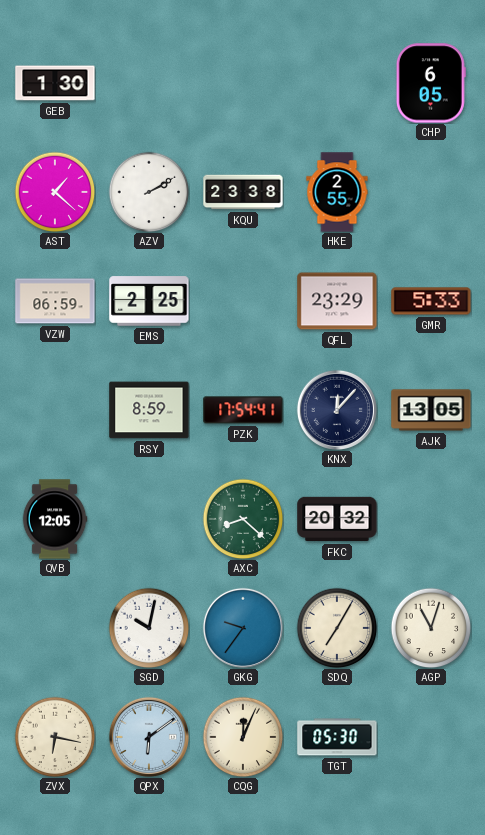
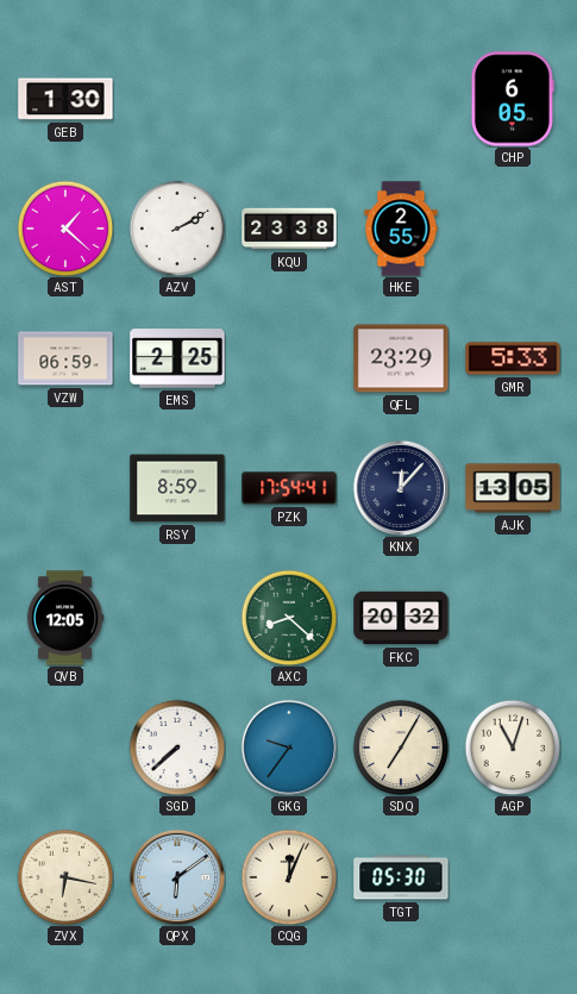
SGD: 10:02 -> 7:38 (177, 748)
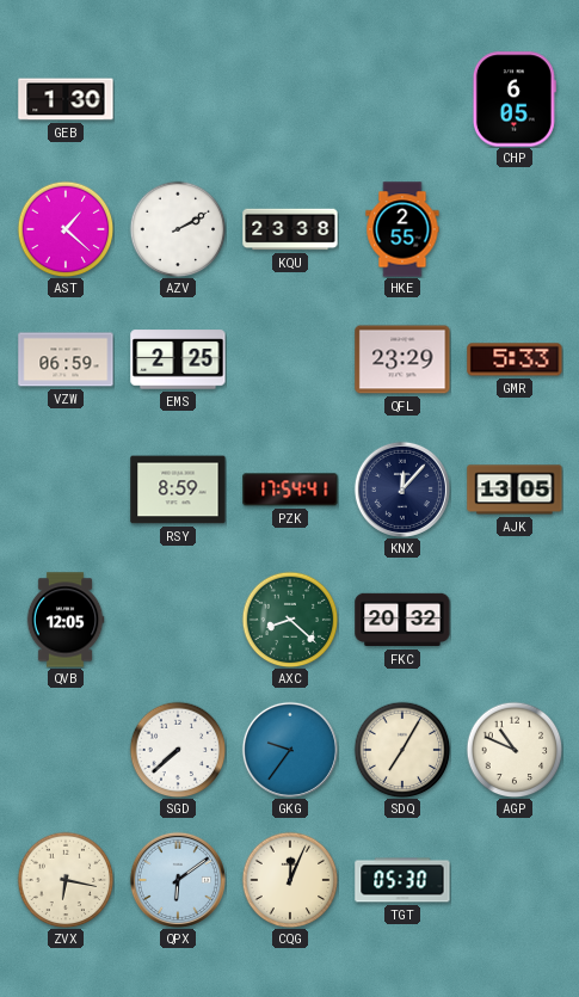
AGP: 11:03 -> 10:49 (515, 750)
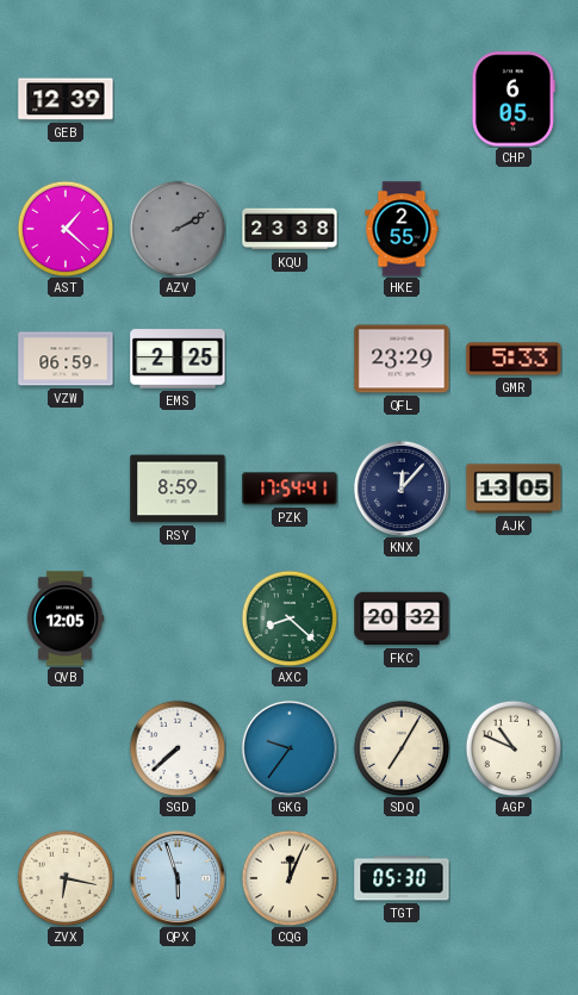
GEB: 1:30 -> 12:39 (66, 99)
AZV dial: white -> grey (178, 229)
QPX: 6:09 -> 5:57 (178, 878)
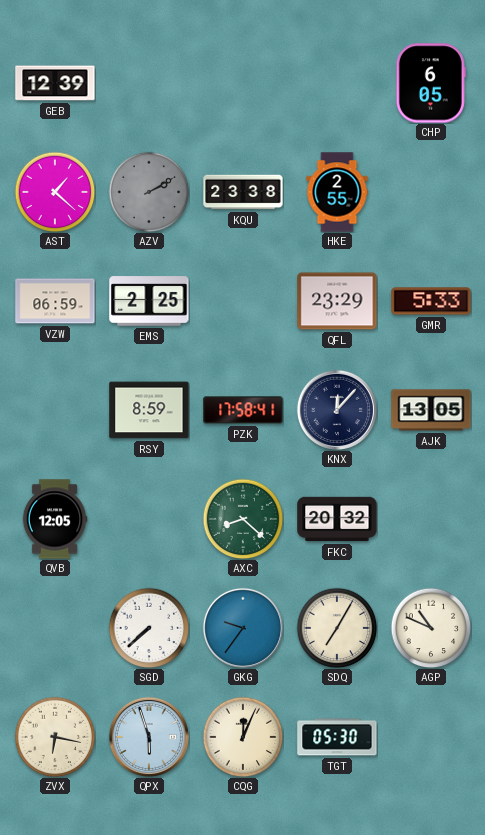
PZK: 17:54 -> 17:58 (243, 410)
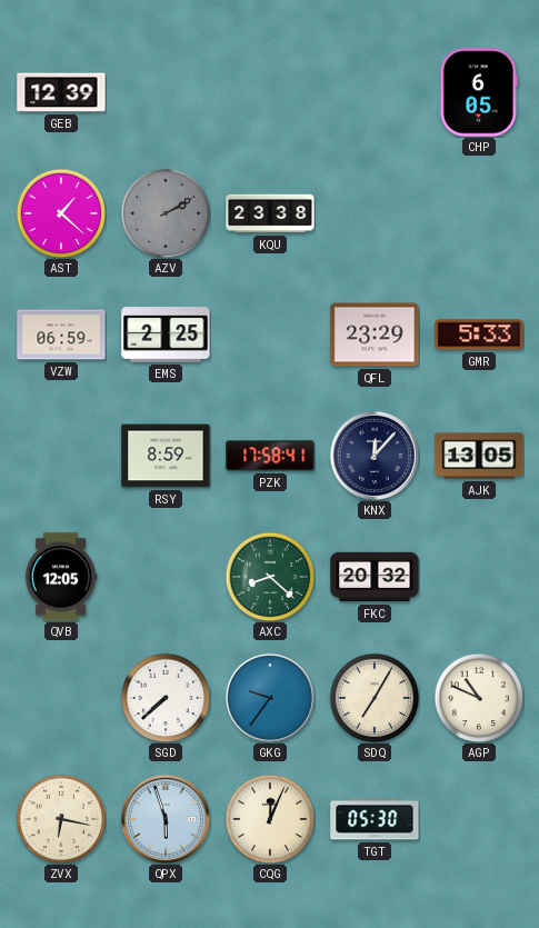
HKE: 2:55 -> none (337, 192)
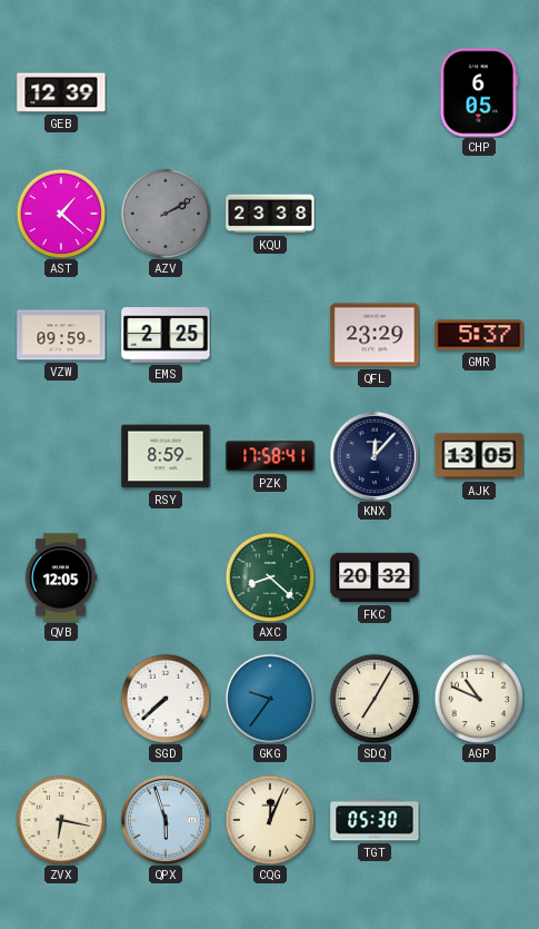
VZW: 06:59 -> 09:59 (61, 335)
GMR: 5:33 -> 5:37 (479, 335)
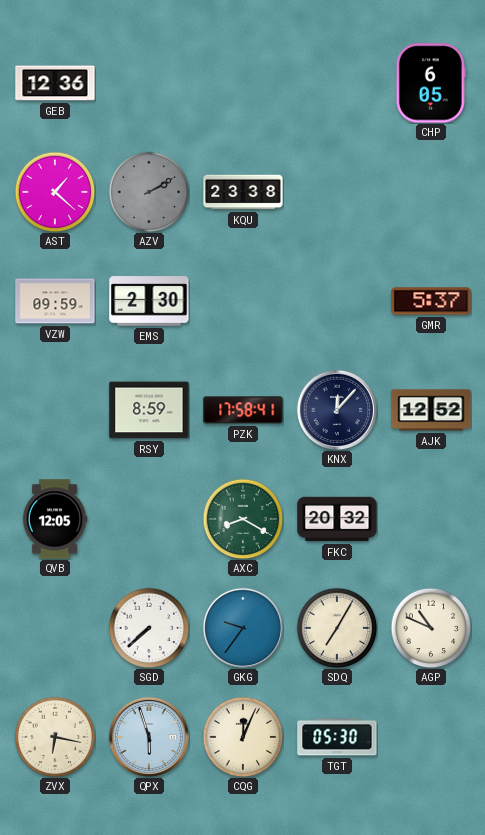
GEB: 12:39 -> 12:36 (55, 83)
EMS: 2:25 -> 2:30 (149, 301)
QFL: 23:29 -> none (375, 335)
AJK: 13:05 -> 12:52 (431, 410)
AXC: 8:22 -> 8:20 (243, 519)
